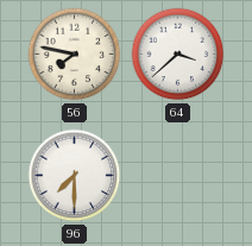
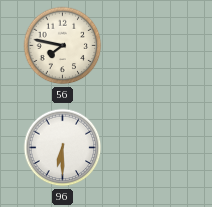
64: 3:38 -> none (178, 55)
96: 7:30 -> 6:30 (63, 148)
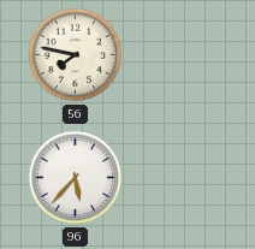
96: 6:30 -> 5:37 (76, 178)
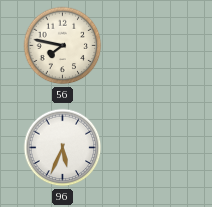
96: 5:37 -> 5:34 (63, 148)
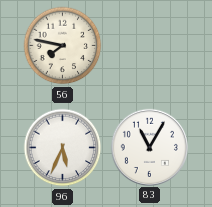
83: none -> 11:05 (149, 147)
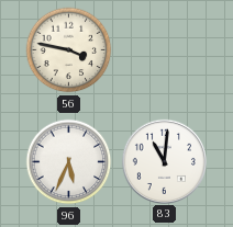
56: 7:47 -> 3:47 (69, 50)
83: 11:05 -> 11:01 (164, 161)
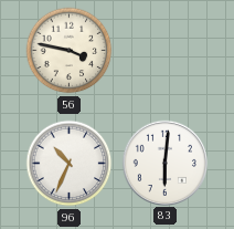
96: 5:34 -> 10:34 (70, 164)
83: 11:01 -> 6:01 (164, 163)
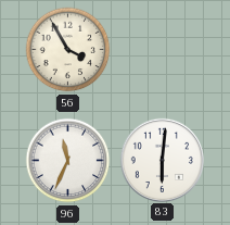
56: 3:47 -> 3:55 (68, 50)
96: 10:34 -> 11:34 (68, 161)
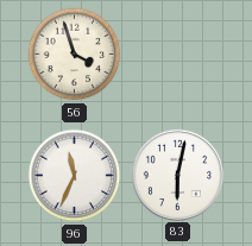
56: 3:55 -> 3:57 (75, 55)
83: 6:01 -> 6:02 (177, 175)
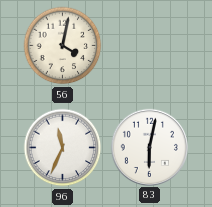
56: 3:57 -> 4:02 (63, 46)
